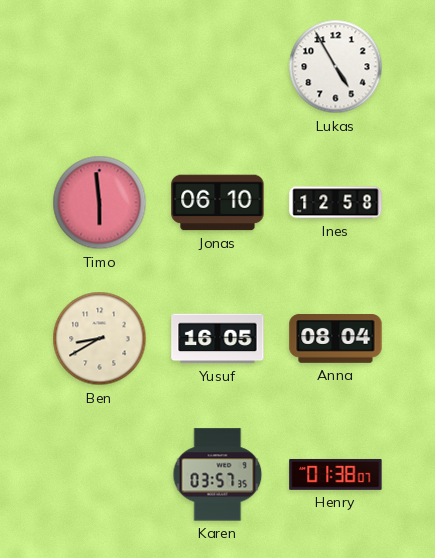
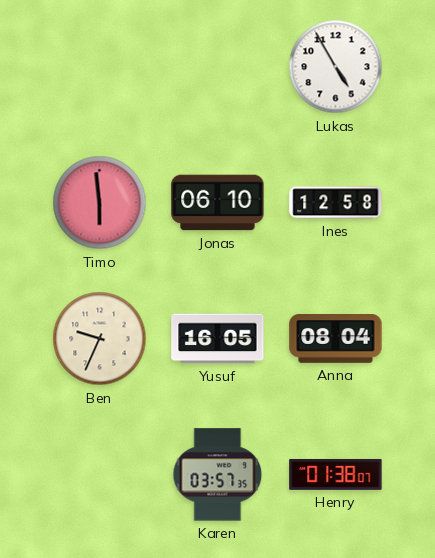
Ben: 8:40 -> 9:34 (100, 339)
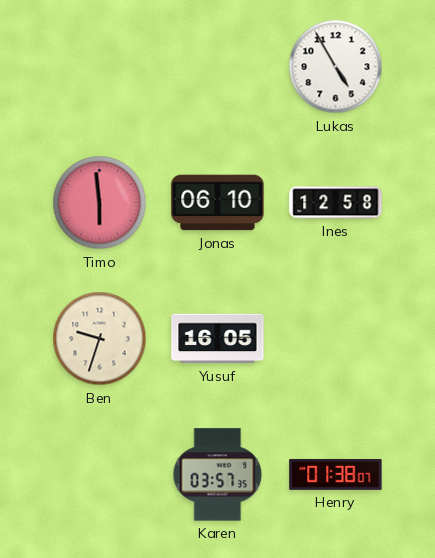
Ben: 9:34 -> 9:33 (100, 339)
Anna: 08:04 -> none (336, 339)
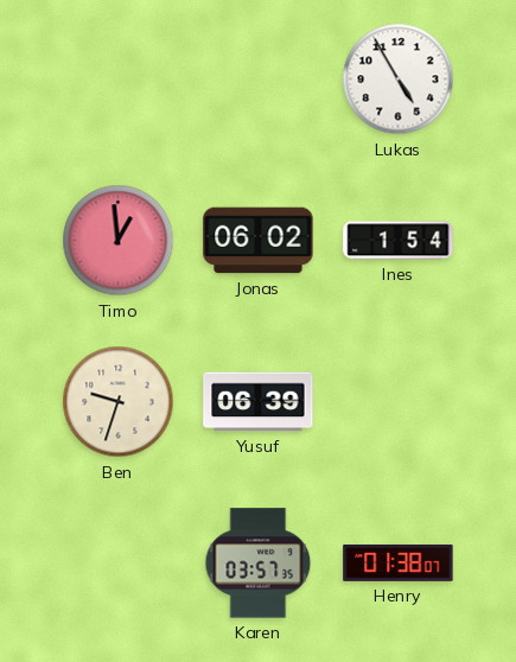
Timo: 5:59 -> 12:59 (119, 241)
Jonas: 06:10 -> 06:02 (259, 241)
Ines: 12:58 -> 1:54 (399, 241)
Yusuf: 16:05 -> 06:39 (259, 402)
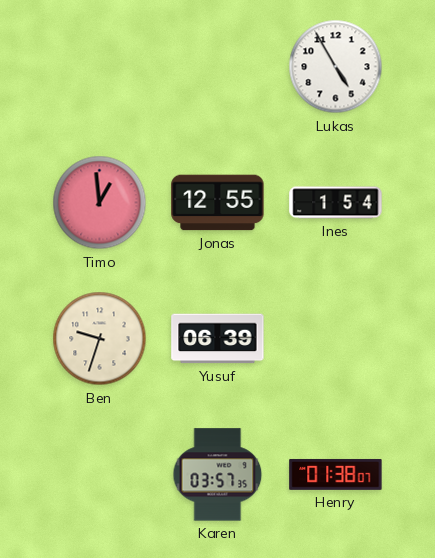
Jonas: 06:02 -> 12:55 (218, 203)
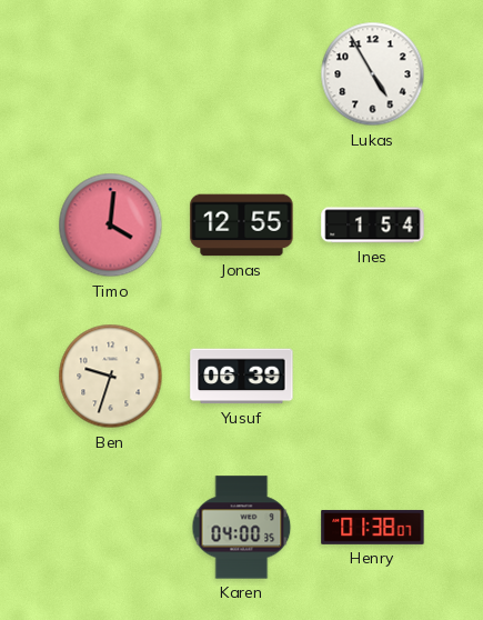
Timo: 12:59 -> 4:01 (111, 226)
Karen: 03:57 -> 04:00 (242, 528)
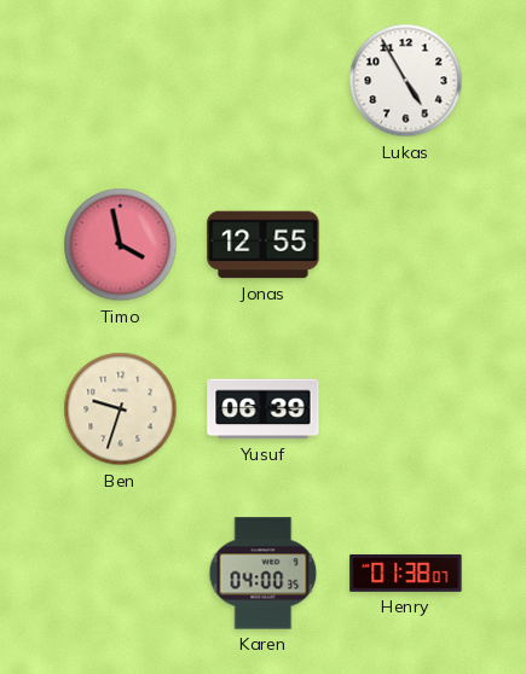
Timo: 4:01 -> 3:58 (121, 245)
Ines: 1:54 -> none (373, 226)
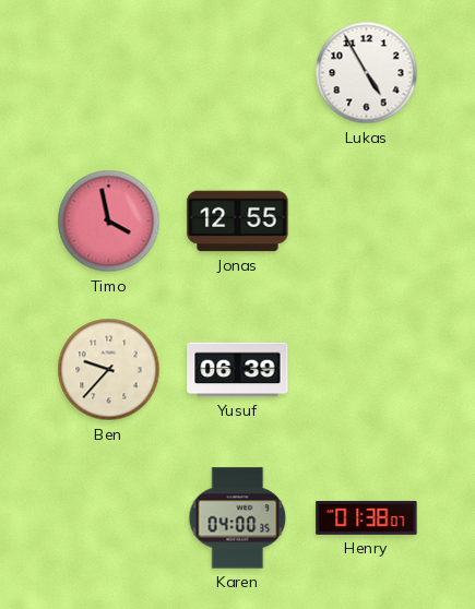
Ben: 9:33 -> 9:37 (109, 370)
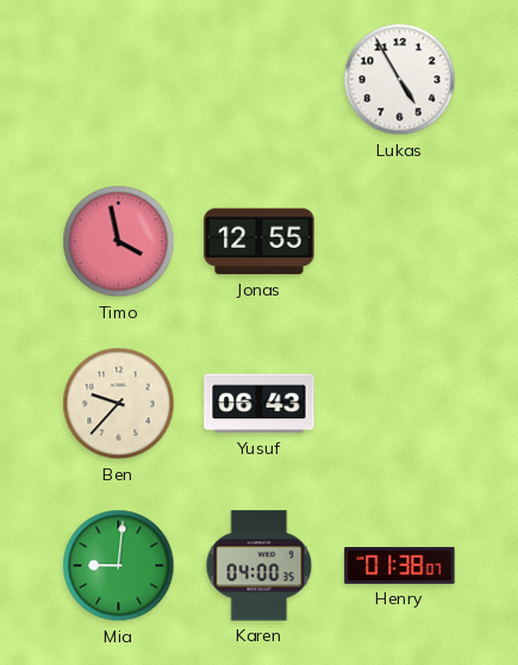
Yusuf: 06:39 -> 06:43 (260, 404)
Mia: none -> 9:01 (119, 566)
